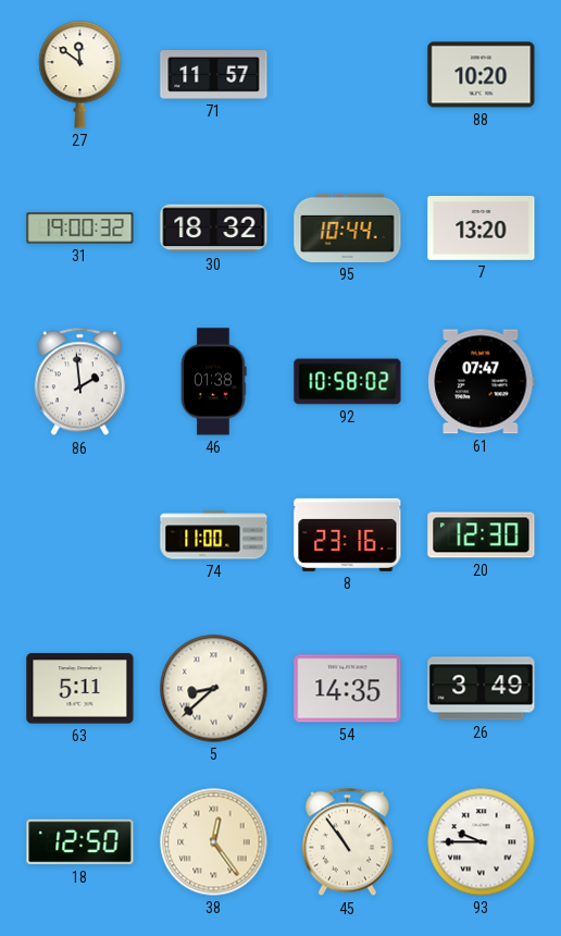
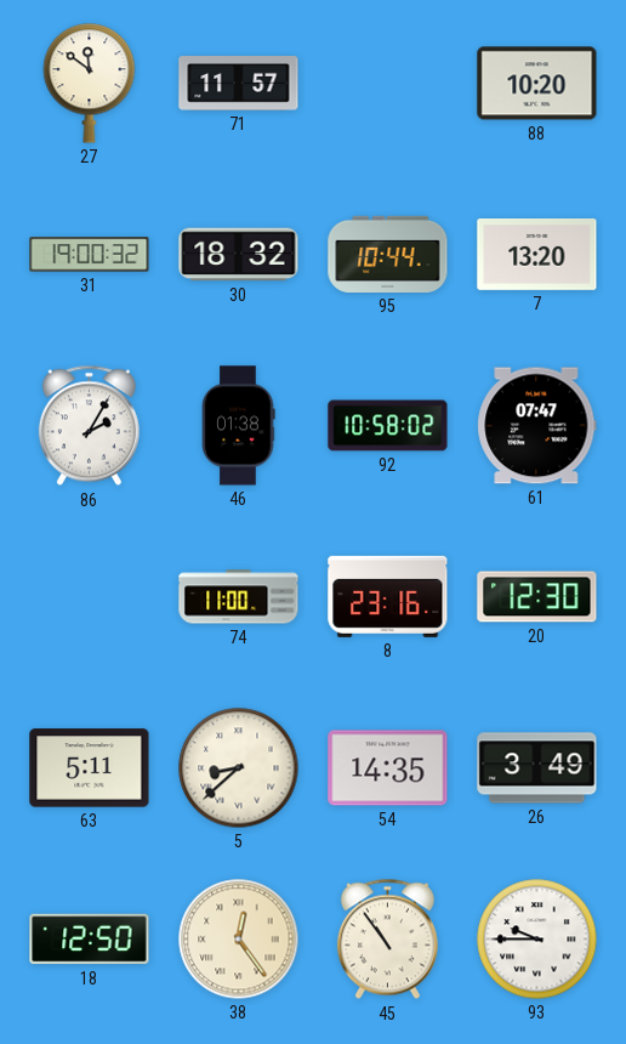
86: 1:59 -> 2:05 (89, 426)
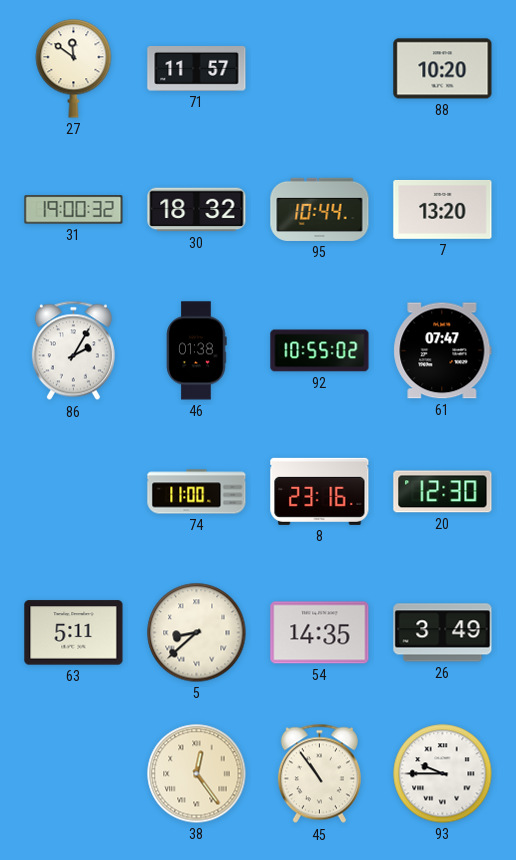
92: 10:58 -> 10:55 (320, 351)
18: 12:50 -> none (90, 940)
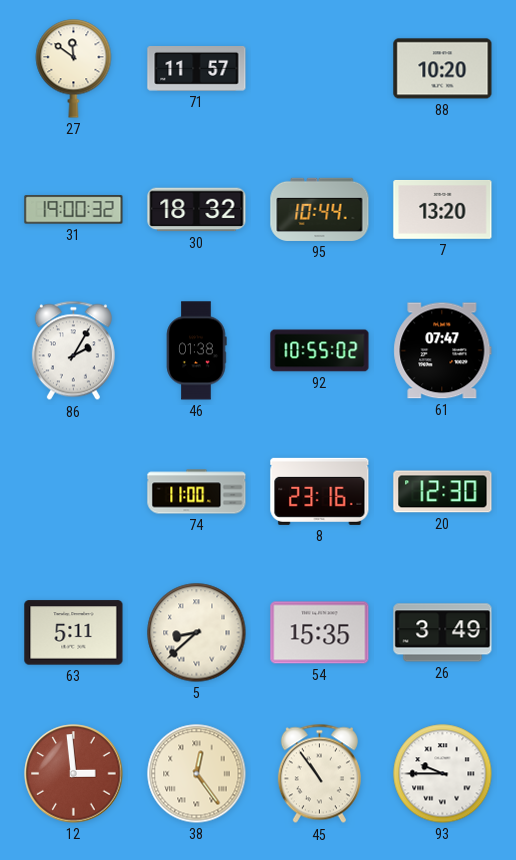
54: 14:35 -> 15:35 (320, 633)
12: none -> 2:59 (74, 774)
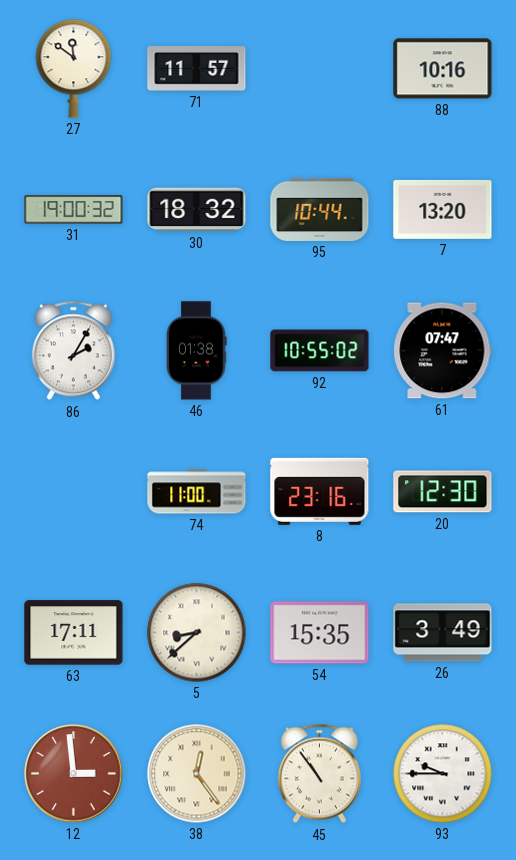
88: 10:20 -> 10:16 (443, 69)
63: 5:11 -> 17:11 (74, 633)
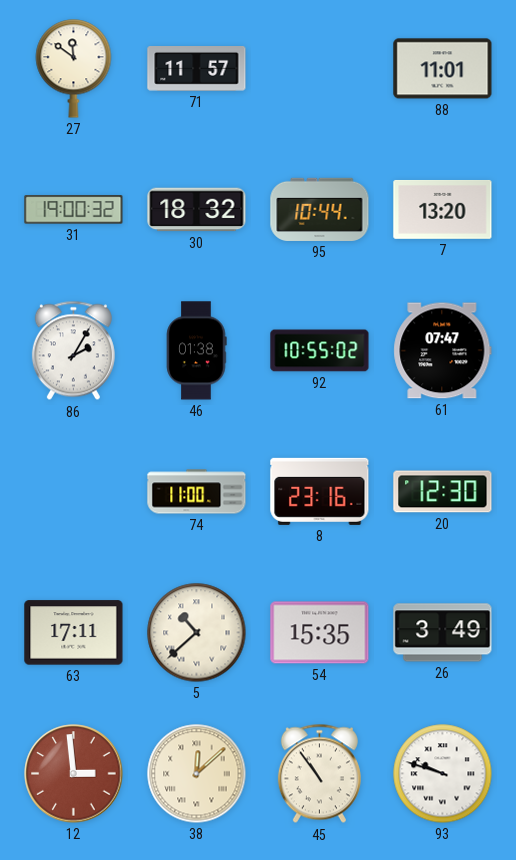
88: 10:16 -> 11:01 (443, 69)
5: 8:38 -> 10:38 (197, 633)
38: 12:24 -> 12:08 (197, 774)
93: 9:45 -> 9:48 (443, 774)
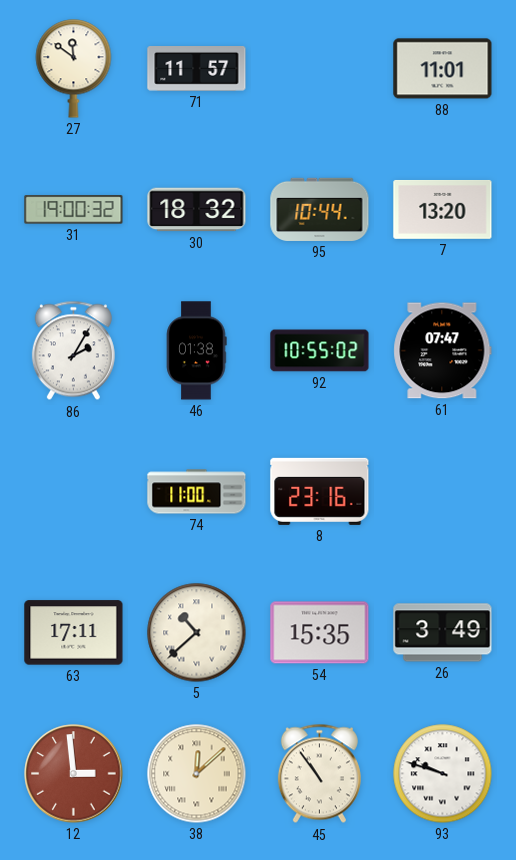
20: 12:30 -> none (443, 492)
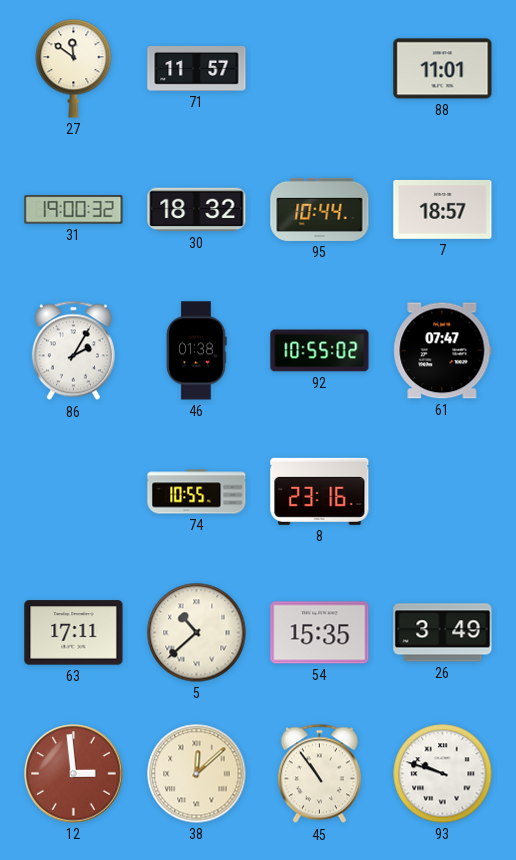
7: 13:20 -> 18:57 (443, 209)
74: 11:00 -> 10:55 (197, 492)
